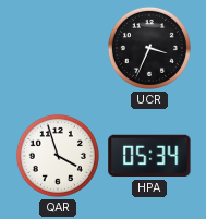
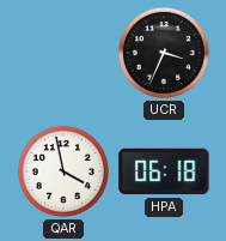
QAR: 3:57 -> 3:58 (63, 171)
HPA: 05:34 -> 06:18 (164, 171)
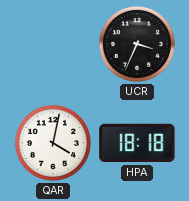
QAR: 3:58 -> 4:02 (53, 143)
HPA: 06:18 -> 18:18 (137, 143)
